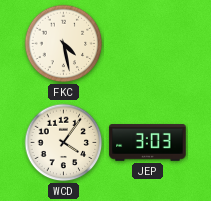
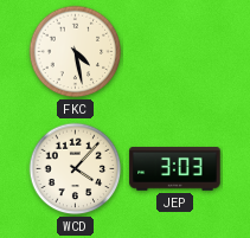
WCD: 4:06 -> 4:07 (76, 169)
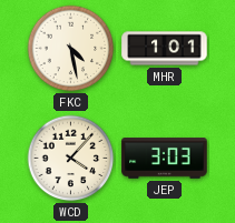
MHR: none -> 1:01 (165, 49)
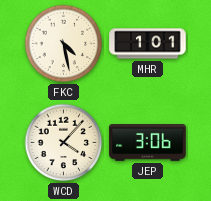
JEP: 3:03 -> 3:06 (148, 143)
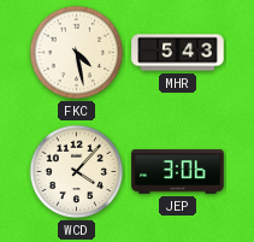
MHR: 1:01 -> 5:43 (178, 53)
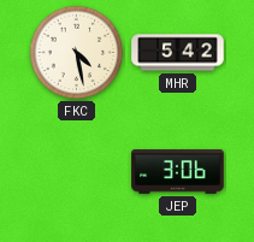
MHR: 5:43 -> 5:42 (178, 53)
WCD: 4:07 -> none (77, 172)
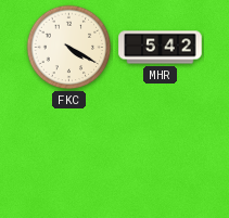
FKC: 4:28 -> 4:20 (69, 48)
JEP: 3:06 -> none (178, 172)
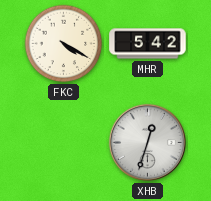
XHB: none -> 12:33 (147, 142)
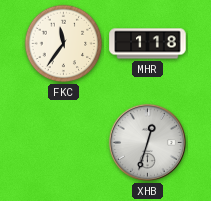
FKC: 4:20 -> 11:36 (64, 44)
MHR: 5:42 -> 1:18 (148, 44)
